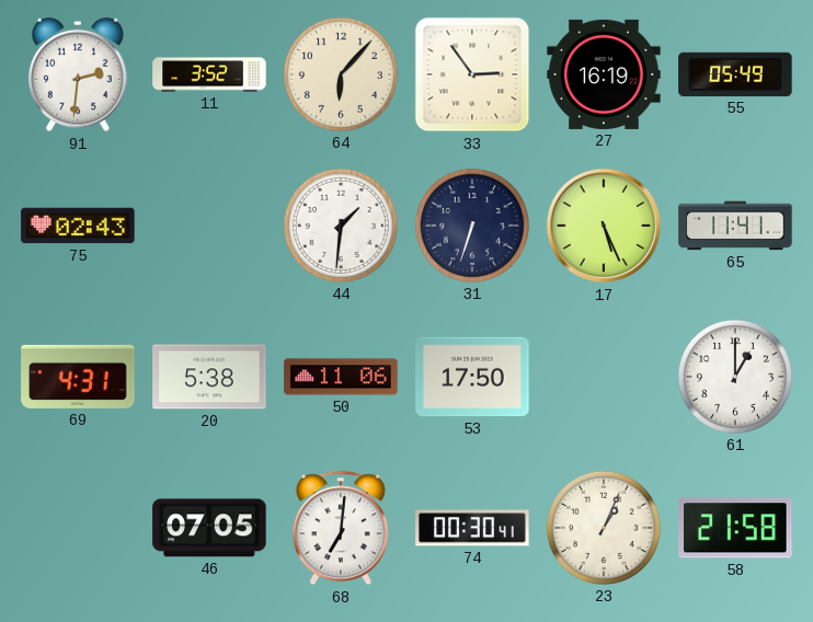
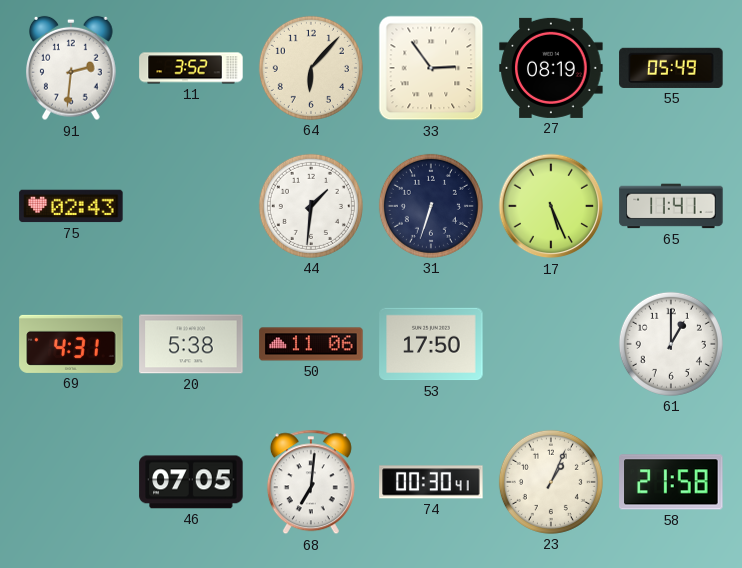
27: 16:19 -> 08:19 (551, 68)
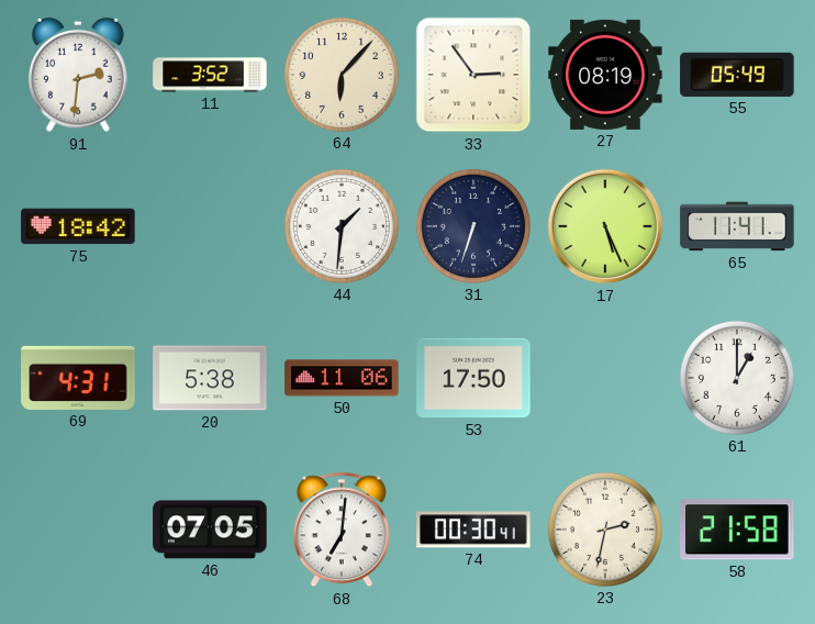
75: 02:43 -> 18:42 (78, 226)
23: 1:04 -> 2:32 (605, 530)
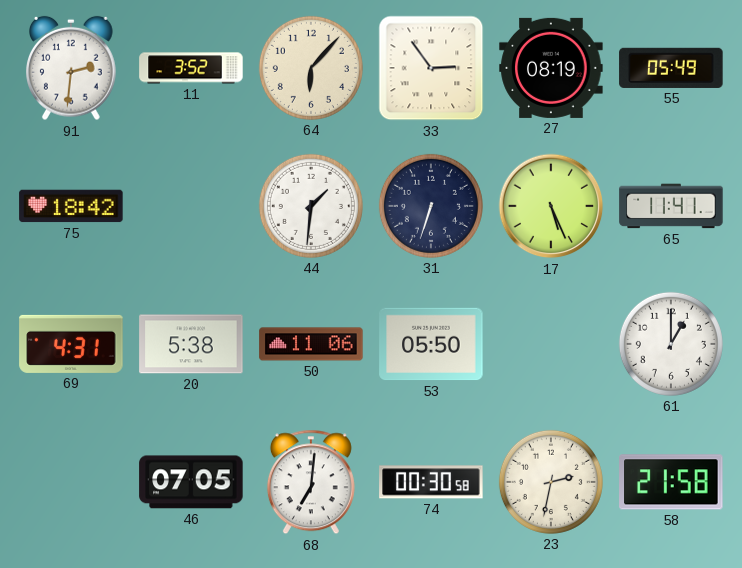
53: 17:50 -> 05:50 (431, 344)
74: 00:30:41 -> 00:30:58 (431, 482)
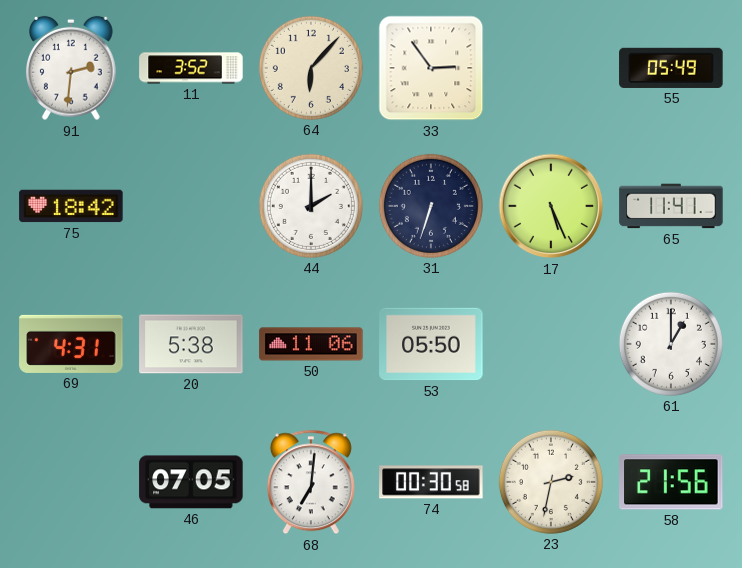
27: 08:19 -> none (551, 68)
44: 1:31 -> 2:00 (311, 206)
58: 21:58 -> 21:56 (671, 482)
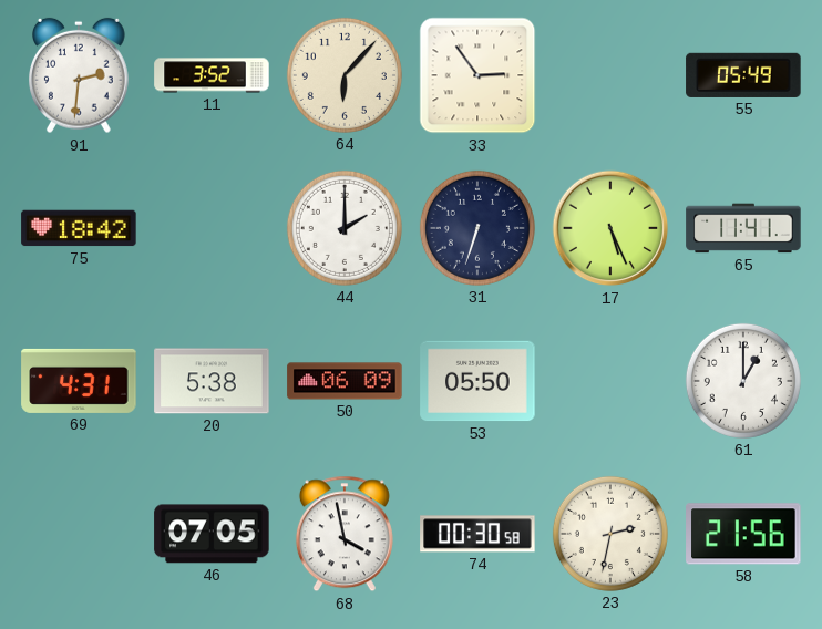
50: 11:06 -> 06:09 (345, 381)
68: 7:01 -> 3:58 (345, 534)
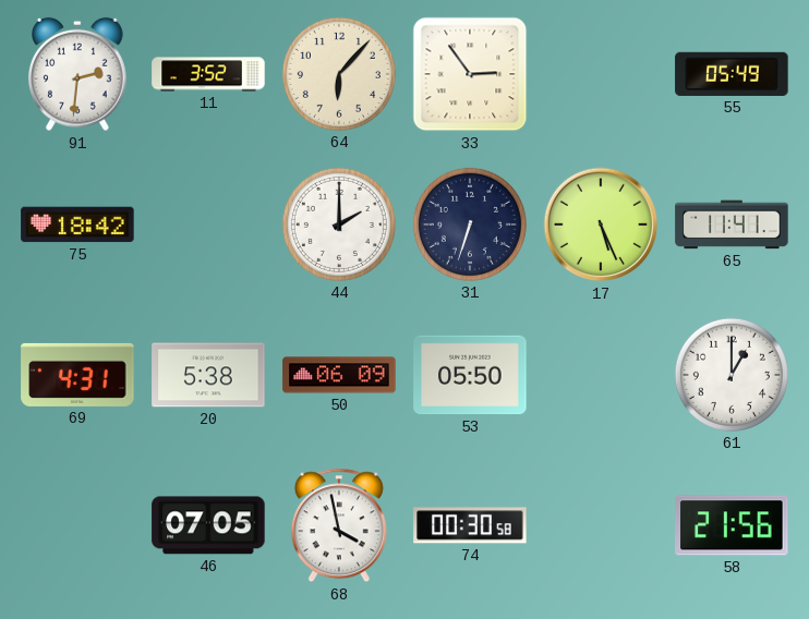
23: 2:32 -> none (610, 534)
